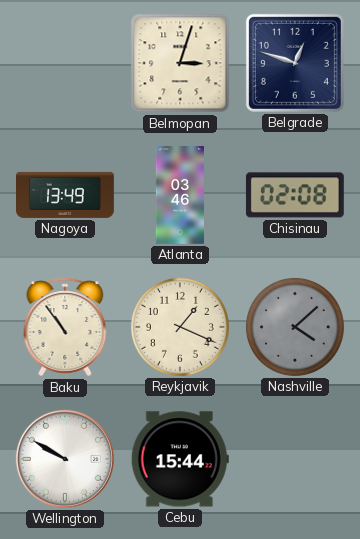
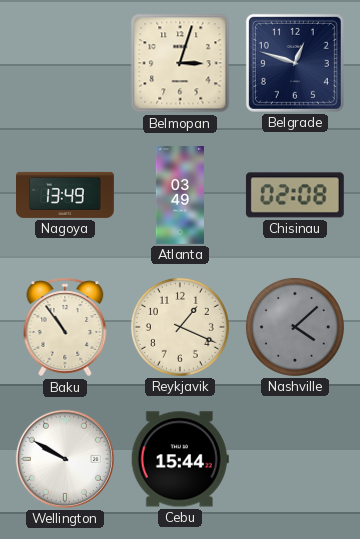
Atlanta: 03:46 -> 03:49 (180, 196)
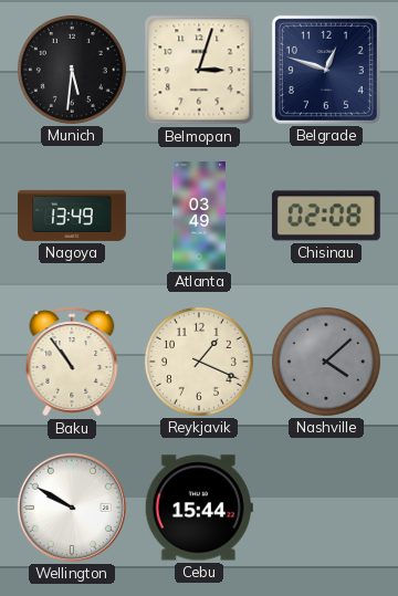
Munich: none -> 5:31 (72, 70)
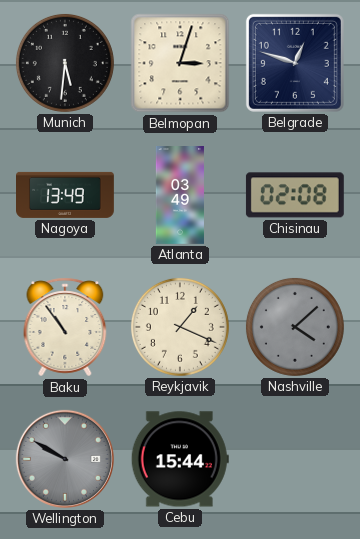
Wellington dial: white -> grey (65, 459)
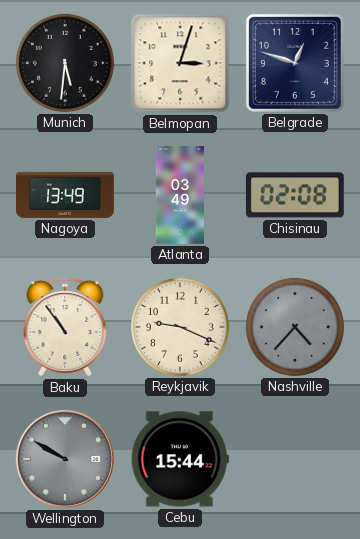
Reykjavik: 1:19 -> 9:19 (180, 327)
Nashville: 4:08 -> 4:37 (295, 327)
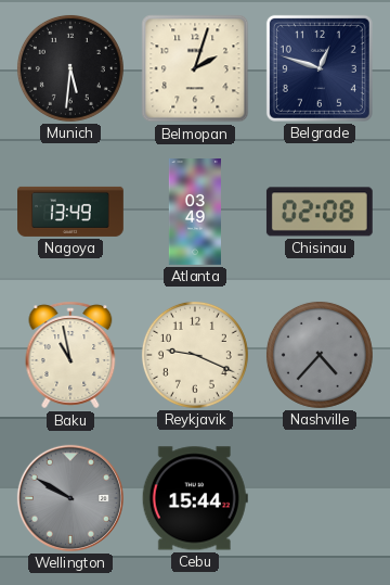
Belmopan: 3:03 -> 2:03 (195, 68)
Baku: 10:54 -> 10:58 (70, 355)
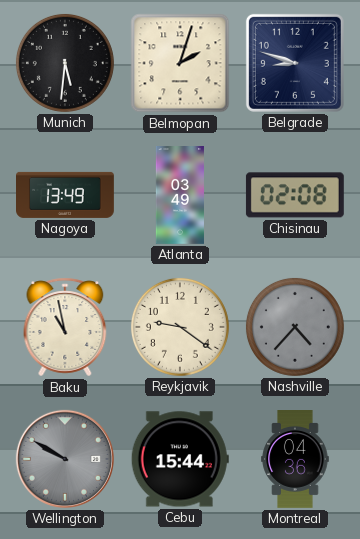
Belgrade: 12:48 -> 8:48 (295, 63)
Reykjavik: 9:19 -> 9:21 (180, 327)
Montreal: none -> 04:36 (295, 460)
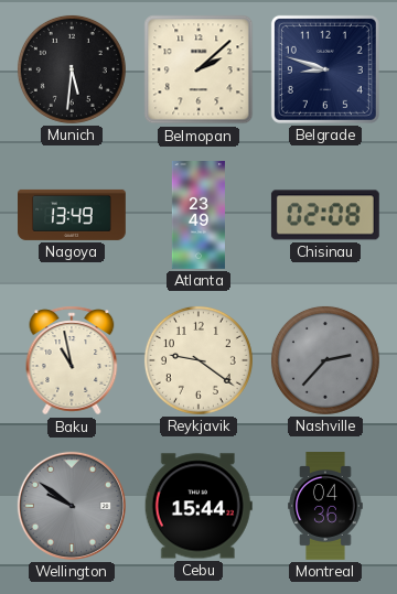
Belmopan: 2:03 -> 2:08 (198, 69)
Atlanta: 03:49 -> 23:49 (198, 216)
Nashville: 4:37 -> 2:37 (325, 360)
Wellington: 9:50 -> 9:51 (72, 506)
